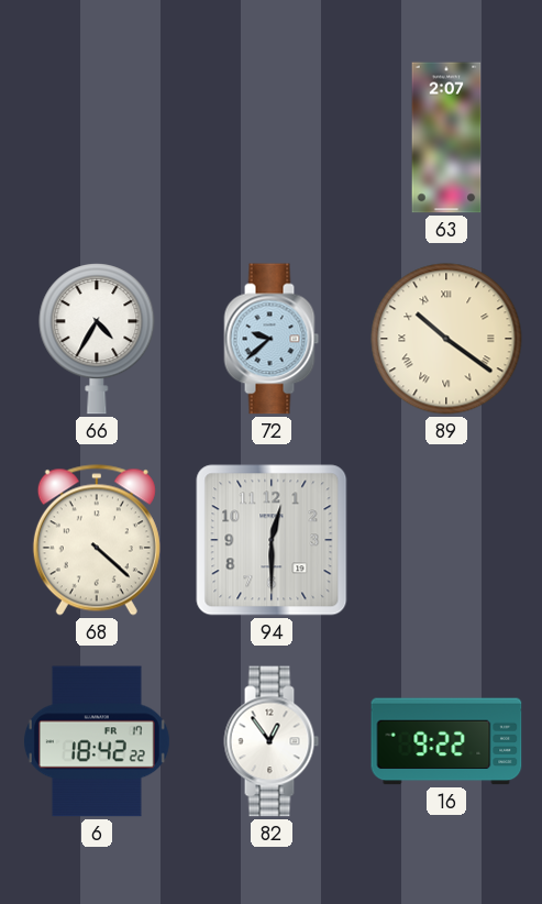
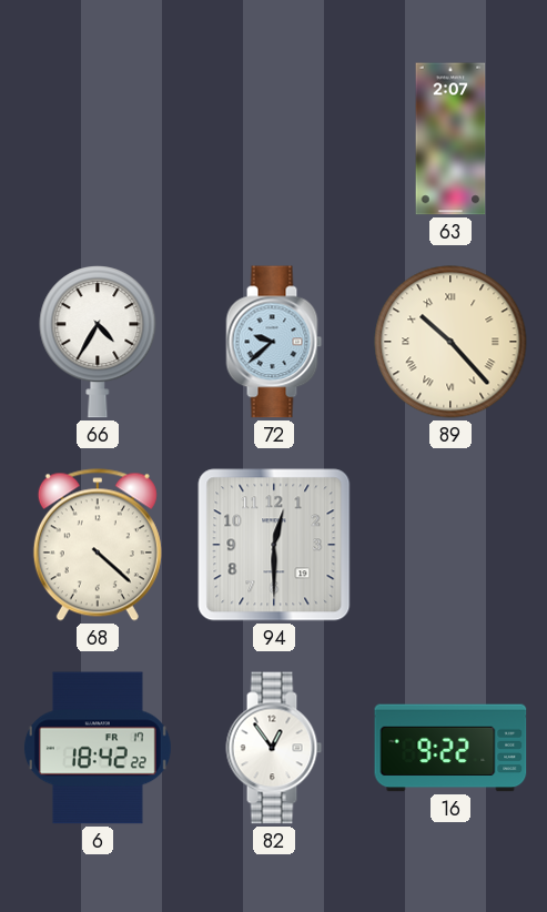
89: 10:21 -> 10:23 (450, 342)
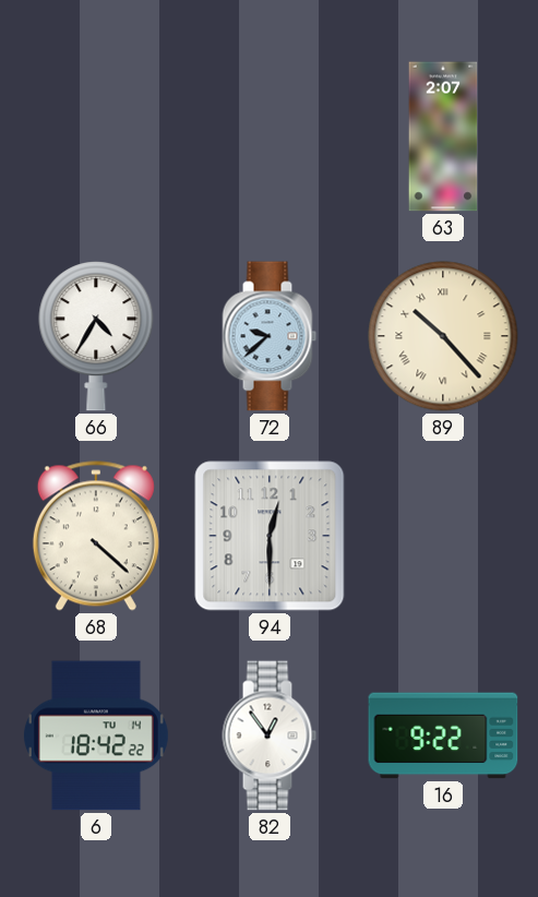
6 date: FR 17 -> TU 14 (96, 735)
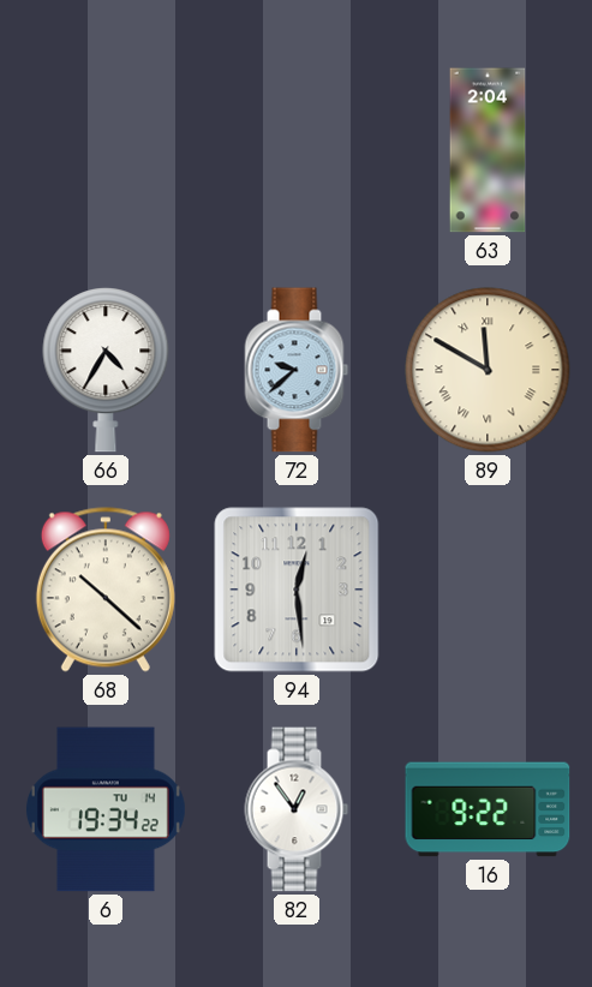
63: 2:07 -> 2:04 (488, 150)
89: 10:23 -> 11:50 (488, 370)
68: 4:22 -> 10:22 (106, 590)
94: 12:30 -> 12:29 (297, 590)
6: 18:42 -> 19:34 (106, 809)
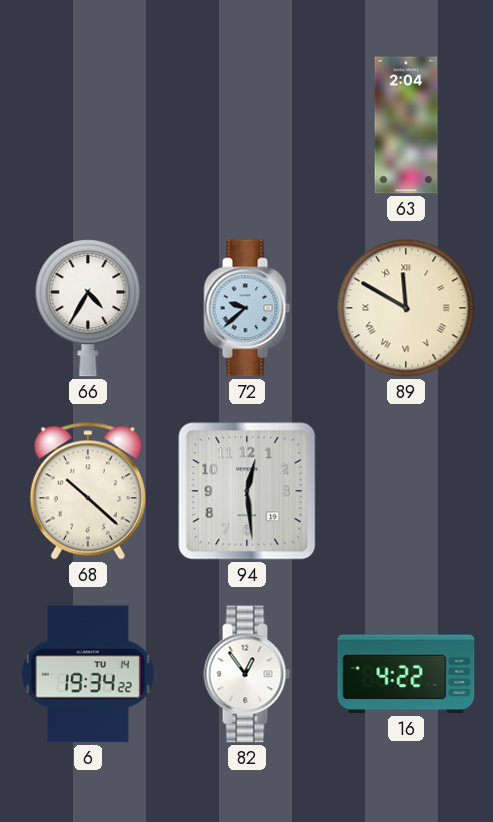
16: 9:22 -> 4:22 (406, 674)
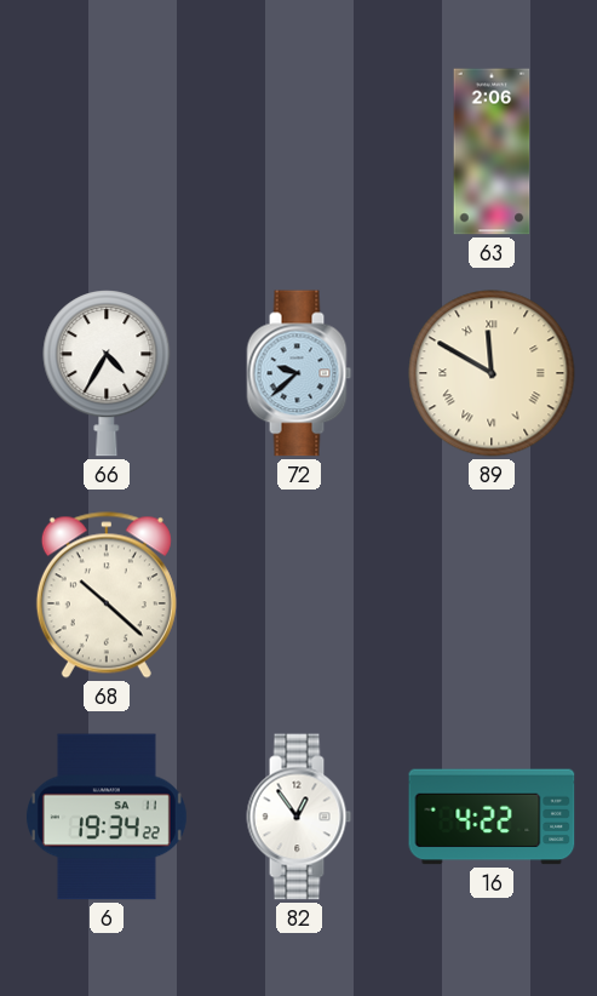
63: 2:04 -> 2:06 (492, 151)
94: 12:29 -> none (247, 491)
6 date: TU 14 -> SA 11 (107, 817)
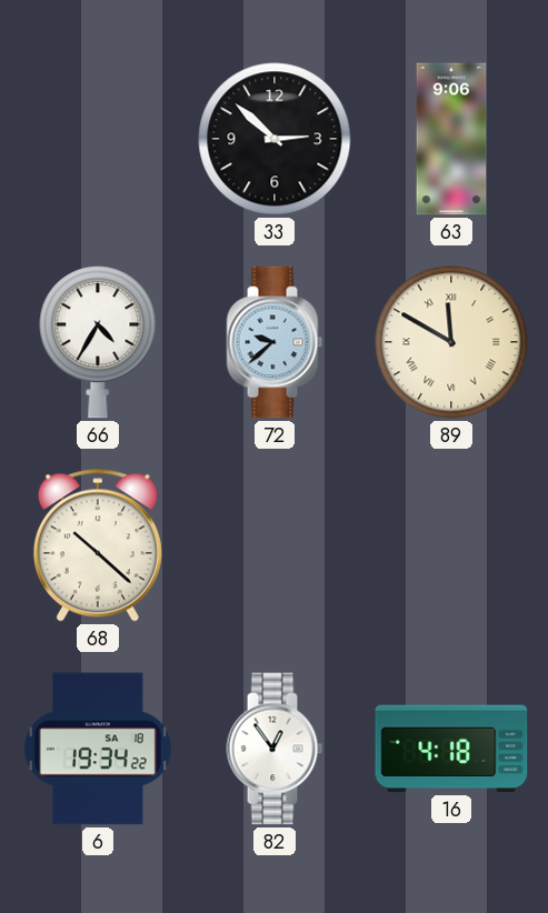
33: none -> 2:52 (275, 139)
63: 2:06 -> 9:06 (451, 139)
6 date: SA 11 -> SA 18 (98, 749)
16: 4:22 -> 4:18 (451, 749)
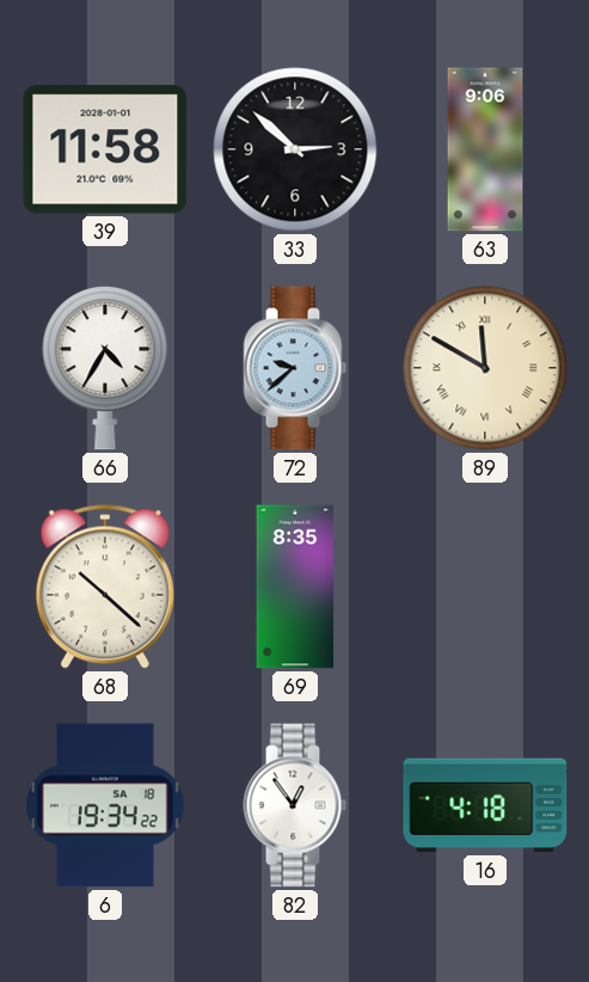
39: none -> 11:58 (105, 149)
69: none -> 8:35 (295, 587)
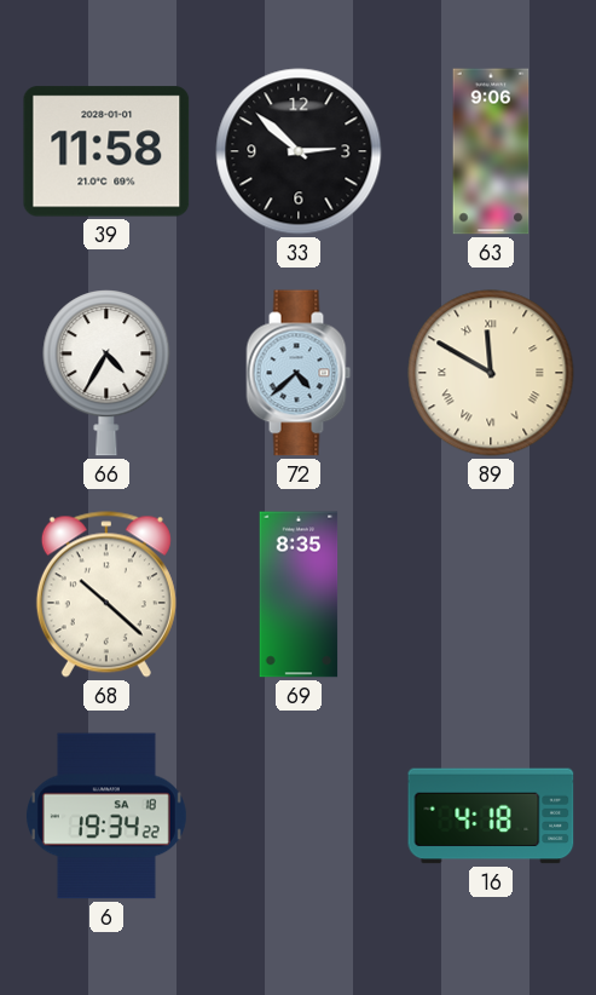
72: 9:38 -> 4:38 (299, 373)
82: 12:54 -> none (295, 805)
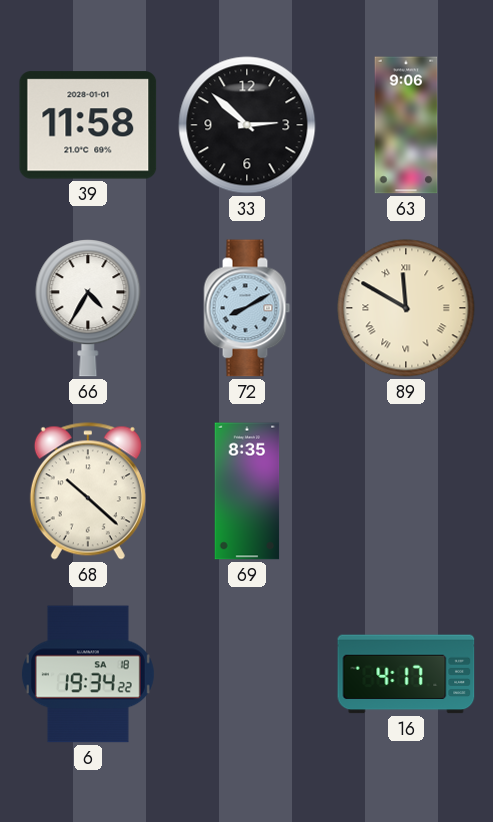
72: 4:38 -> 8:10 (247, 308)
16: 4:18 -> 4:17 (406, 674)
